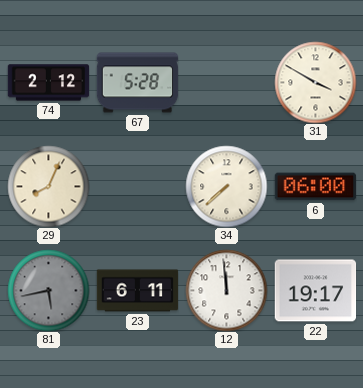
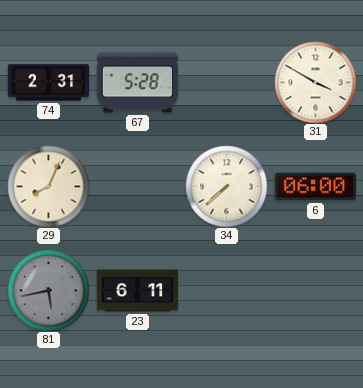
74: 2:12 -> 2:31 (48, 83)
12: 11:59 -> none (226, 290)
22: 19:17 -> none (315, 291)
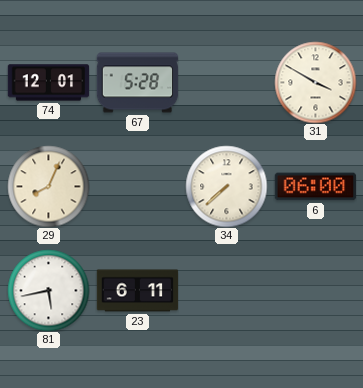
74: 2:31 -> 12:01 (48, 83)
81 dial: grey -> white (48, 290)
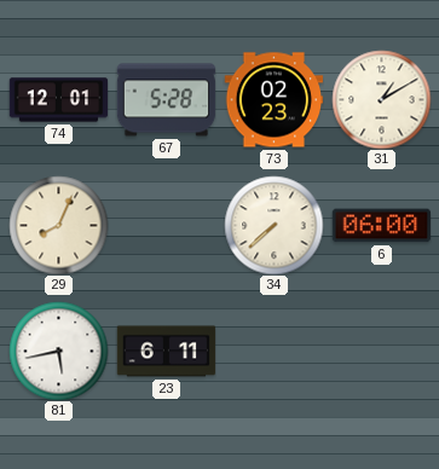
73: none -> 02:23 (273, 100)
31: 3:50 -> 1:10 (381, 99)
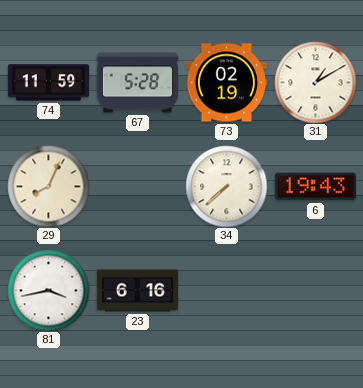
74: 12:01 -> 11:59 (48, 83)
73: 02:23 -> 02:19 (226, 83)
6: 06:00 -> 19:43 (315, 187)
81: 5:43 -> 3:43 (48, 290)
23: 6:11 -> 6:16 (137, 291)
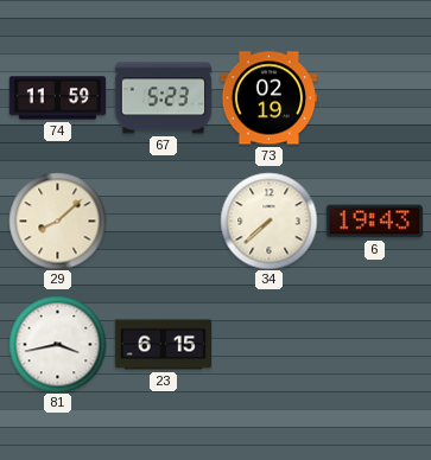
67: 5:28 -> 5:23 (163, 98)
31: 1:10 -> none (315, 82)
29: 8:04 -> 8:08 (57, 221)
23: 6:16 -> 6:15 (163, 345)
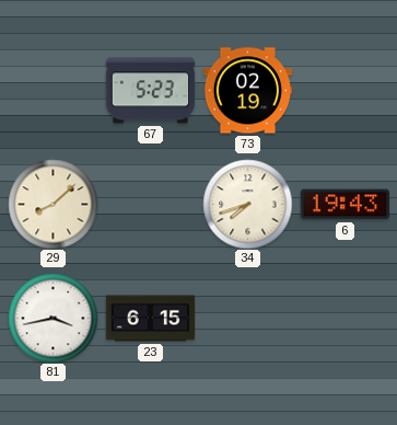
74: 11:59 -> none (57, 98)
34: 7:38 -> 7:42 (247, 204)
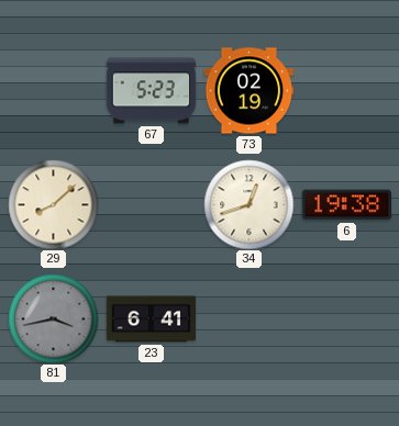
34: 7:42 -> 12:42 (248, 204)
6: 19:43 -> 19:38 (346, 205)
81 dial: white -> grey (53, 318)
23: 6:15 -> 6:41 (151, 319)
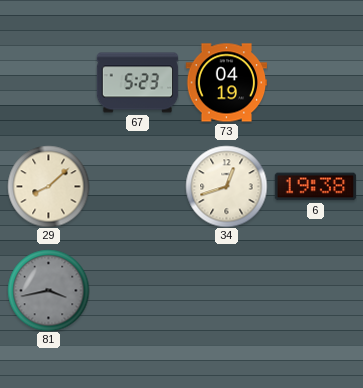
73: 02:19 -> 04:19 (226, 83)
23: 6:41 -> none (151, 319)
